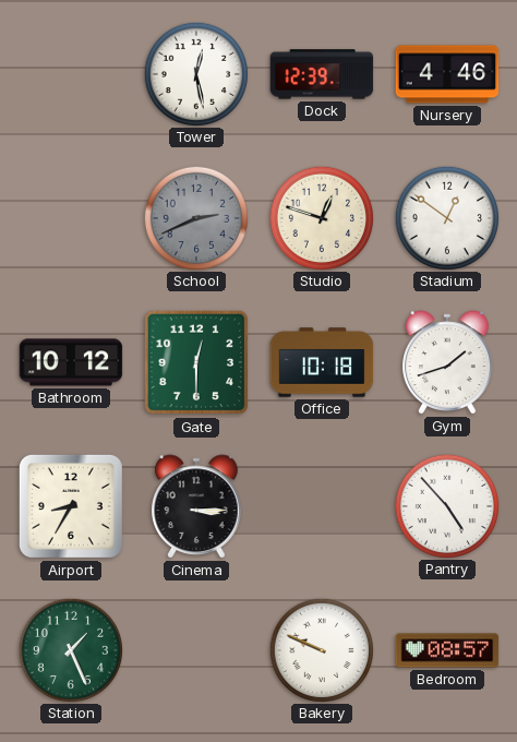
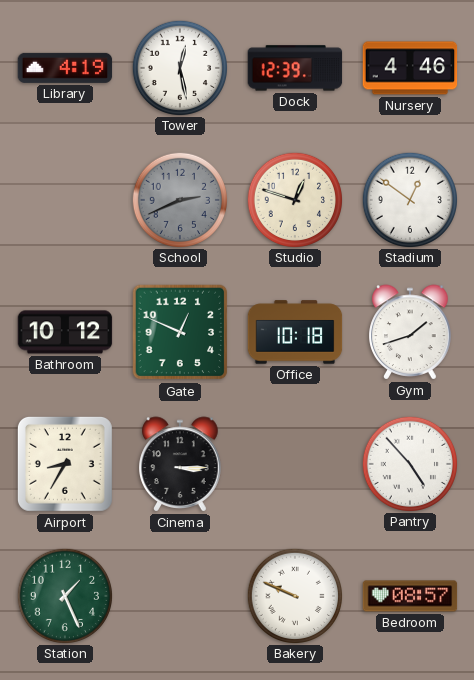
Library: none -> 4:19 (65, 68)
Gate: 12:30 -> 12:49 (180, 332)
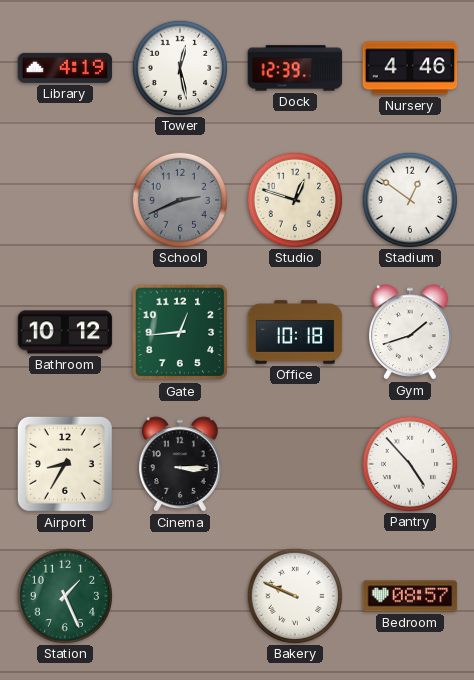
Gate: 12:49 -> 12:44 (180, 332)
